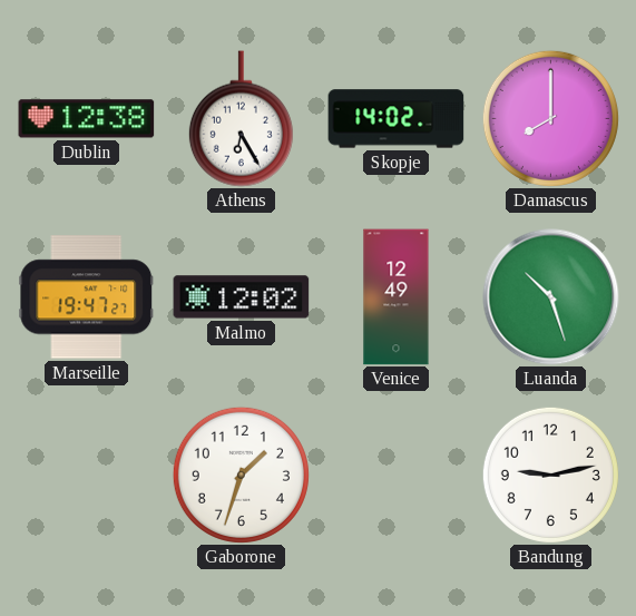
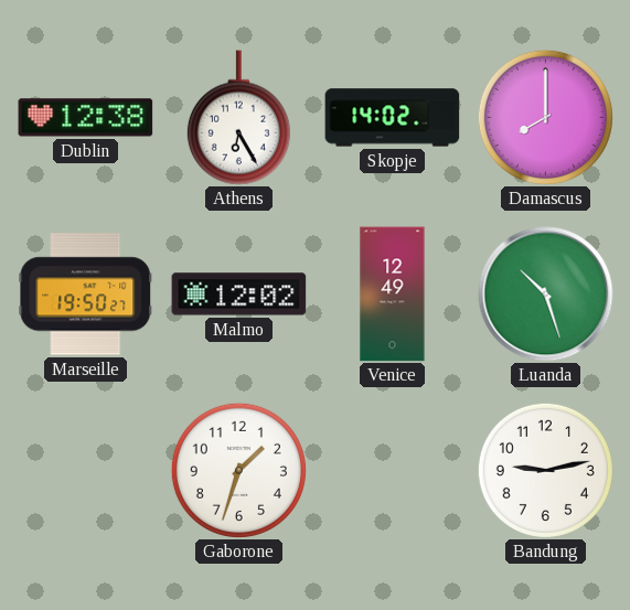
Marseille: 19:47 -> 19:50 (86, 295)
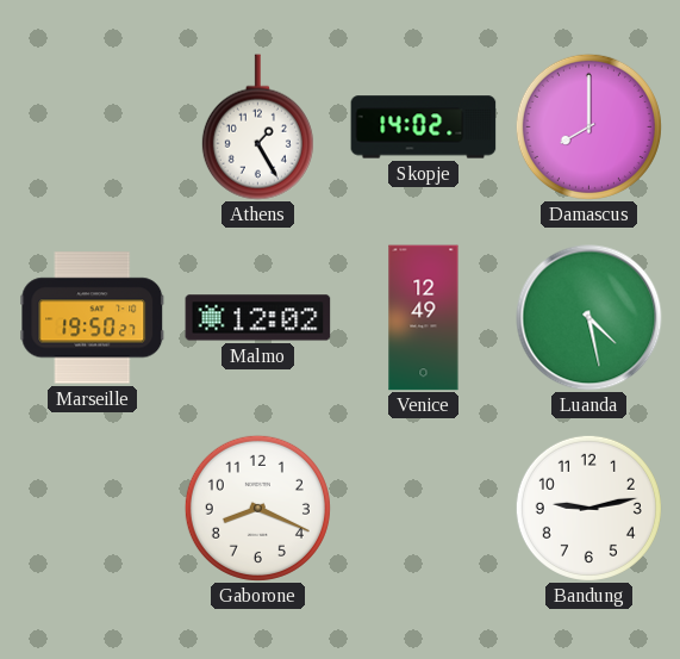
Dublin: 12:38 -> none (86, 118)
Athens: 6:25 -> 1:25 (257, 128)
Luanda: 10:27 -> 4:28 (589, 318)
Gaborone: 1:33 -> 8:19 (257, 508)
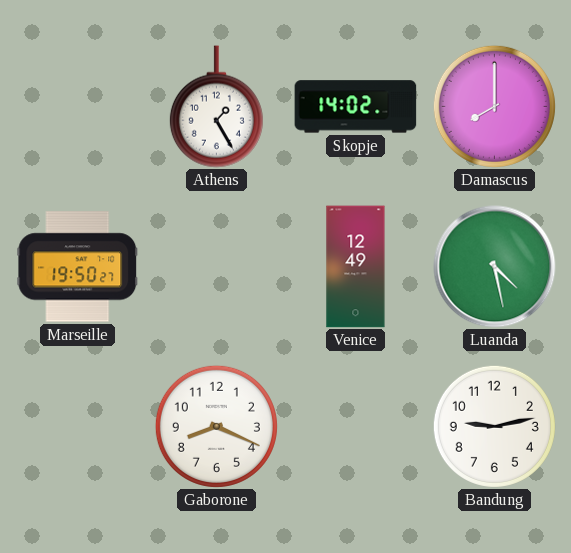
Malmo: 12:02 -> none (258, 318)
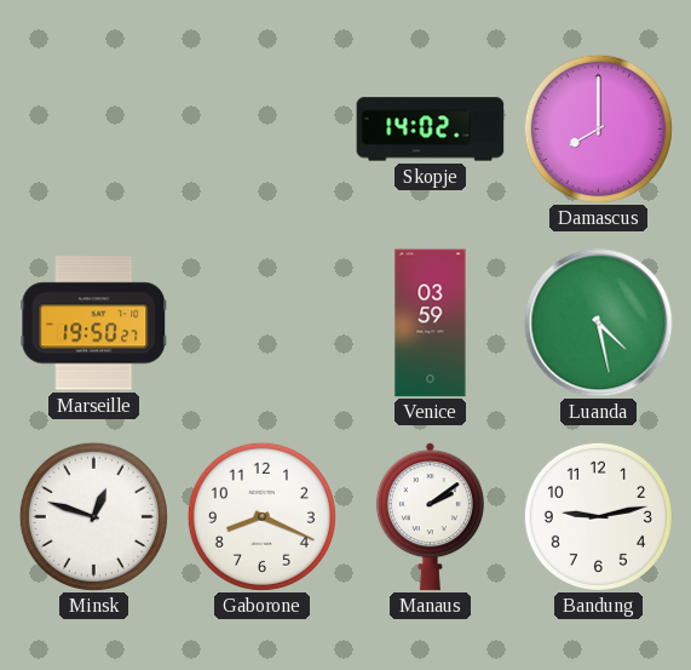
Athens: 1:25 -> none (216, 107)
Venice: 12:49 -> 03:59 (431, 323)
Minsk: none -> 12:48 (93, 516)
Manaus: none -> 2:09 (430, 517)
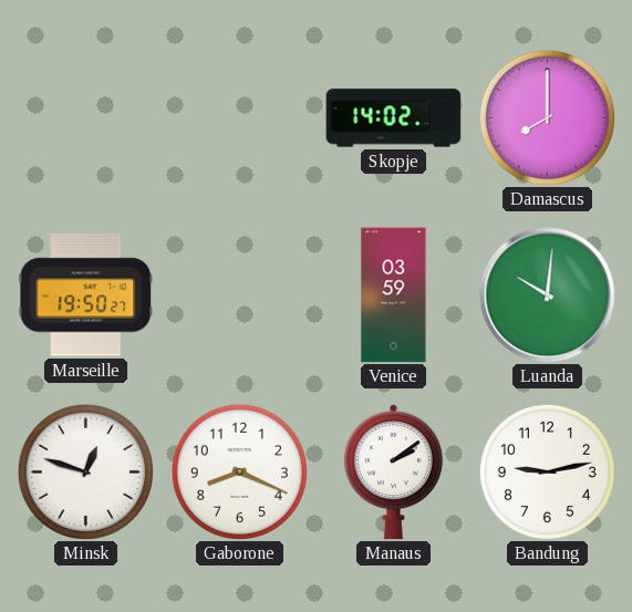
Luanda: 4:28 -> 10:01 (548, 295)
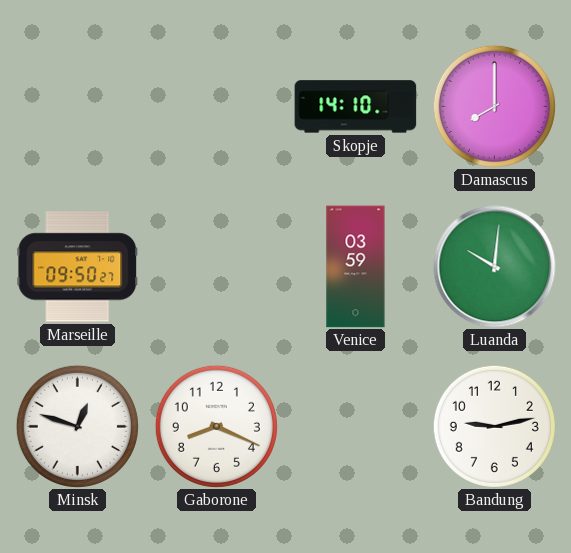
Skopje: 14:02 -> 14:10 (356, 107)
Marseille: 19:50 -> 09:50 (78, 267)
Manaus: 2:09 -> none (393, 473)
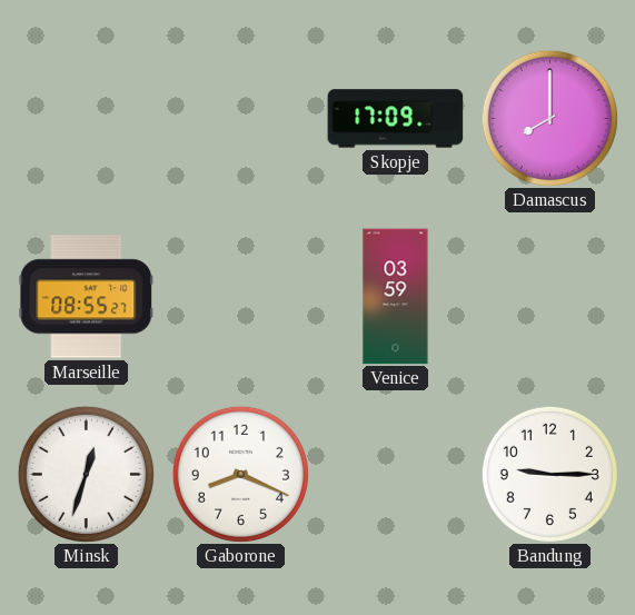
Skopje: 14:10 -> 17:09 (396, 119)
Marseille: 09:50 -> 08:55 (87, 297)
Luanda: 10:01 -> none (495, 267)
Minsk: 12:48 -> 12:33 (86, 474)
Bandung: 9:13 -> 9:15 (549, 474)
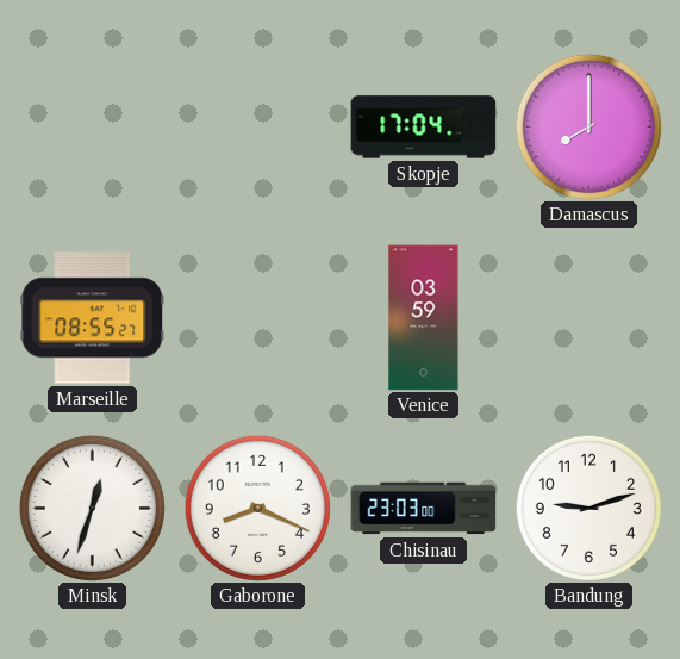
Skopje: 17:09 -> 17:04 (424, 128)
Chisinau: none -> 23:03 (424, 509)
Bandung: 9:15 -> 9:12 (588, 508)
